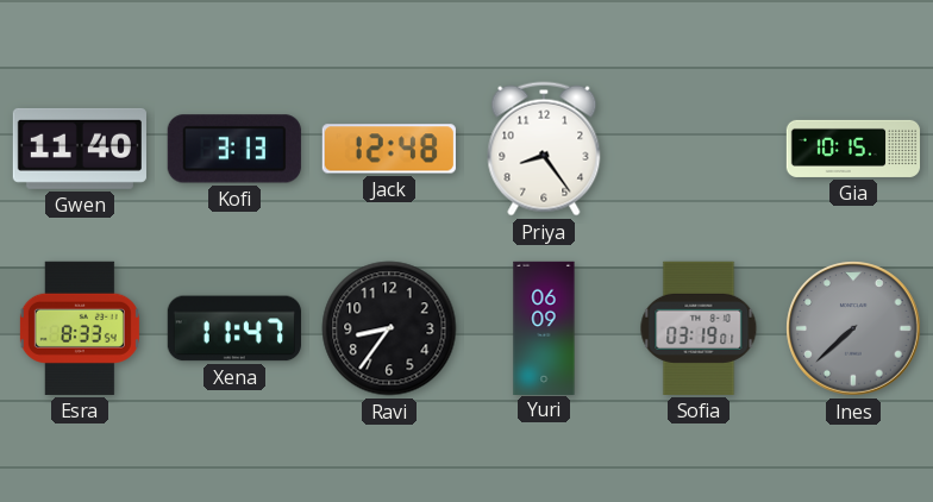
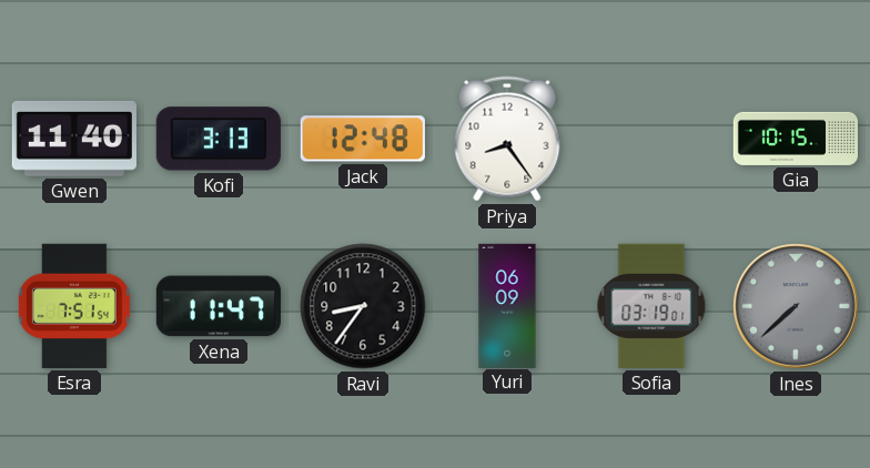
Esra: 8:33 -> 7:51 (74, 306)
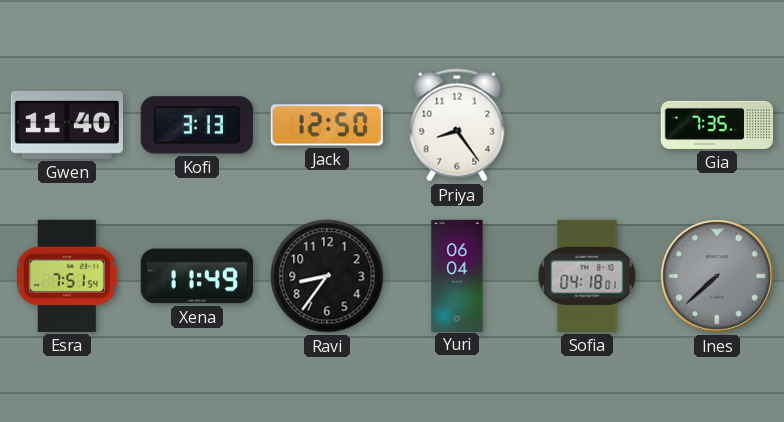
Jack: 12:48 -> 12:50 (327, 125)
Gia: 10:15 -> 7:35 (716, 125)
Xena: 11:47 -> 11:49 (197, 276)
Yuri: 06:09 -> 06:04 (457, 275)
Sofia: 03:19 -> 04:18 (587, 276)
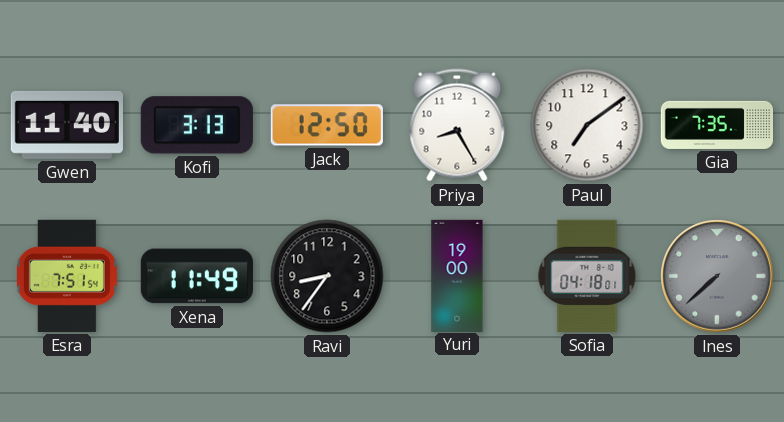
Priya: 8:24 -> 8:25 (457, 125)
Paul: none -> 7:09 (587, 125)
Yuri: 06:04 -> 19:00 (457, 275)
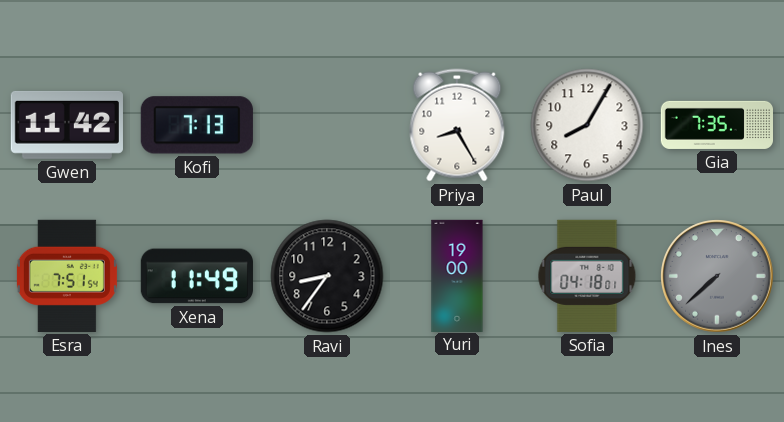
Gwen: 11:40 -> 11:42 (67, 125)
Kofi: 3:13 -> 7:13 (197, 125)
Jack: 12:50 -> none (327, 125)
Paul: 7:09 -> 8:05 (587, 125)
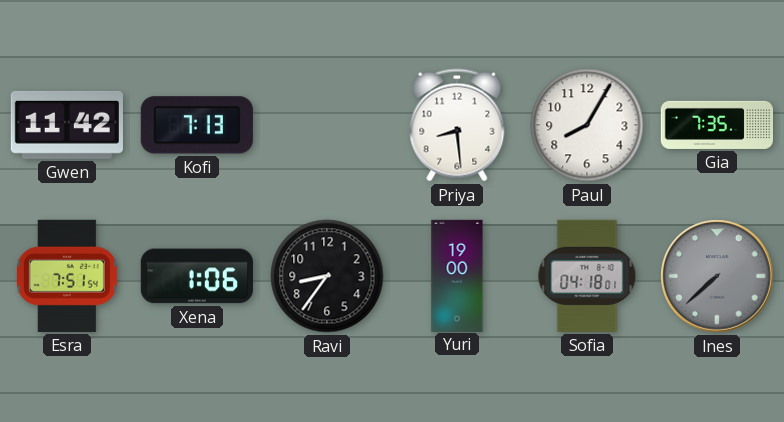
Priya: 8:25 -> 8:29 (457, 125)
Xena: 11:49 -> 1:06 (197, 276)
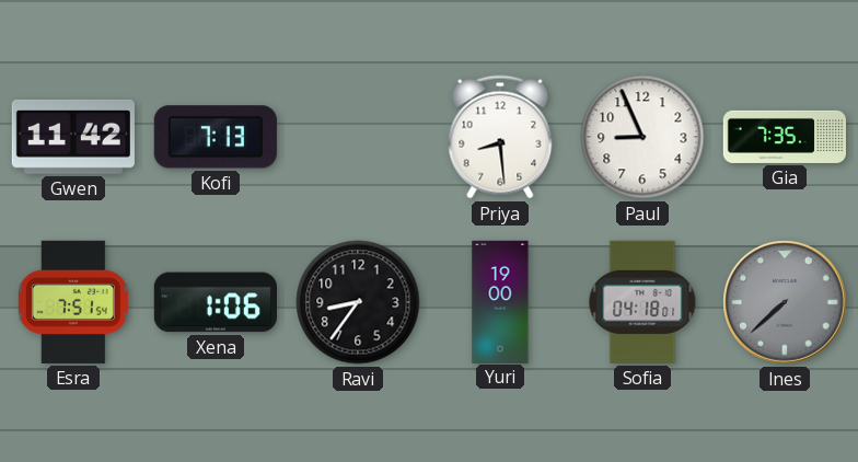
Paul: 8:05 -> 8:56 (642, 137)
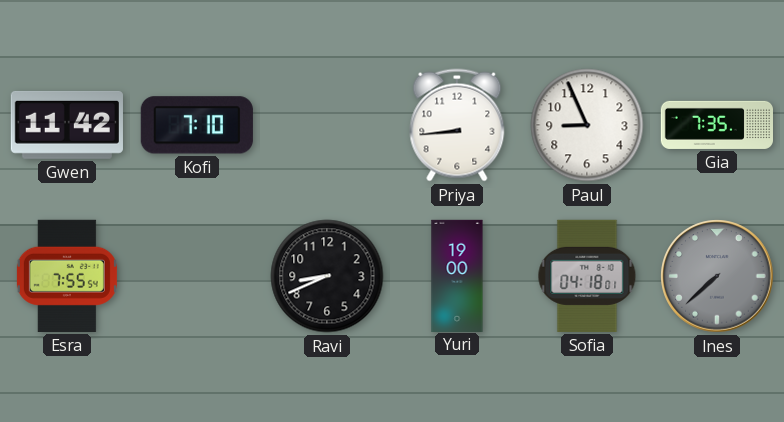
Kofi: 7:13 -> 7:10 (197, 125)
Priya: 8:29 -> 8:44 (457, 125)
Esra: 7:51 -> 7:55 (67, 276)
Xena: 1:06 -> none (216, 302)
Ravi: 8:36 -> 8:41 (327, 276)
